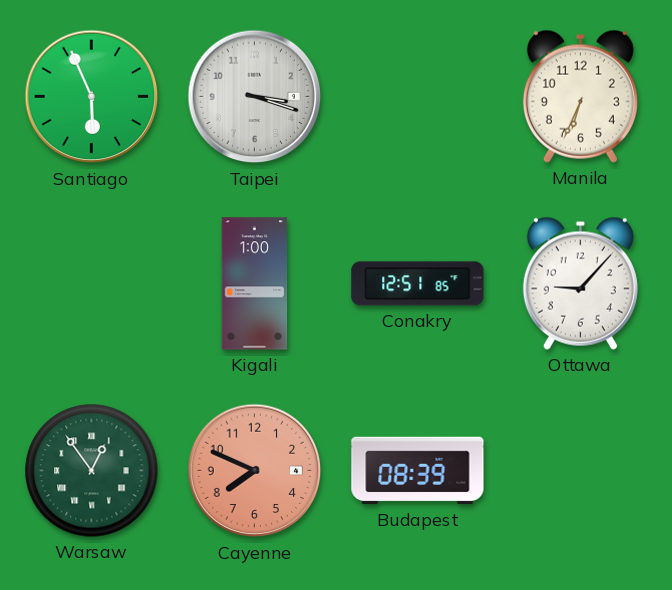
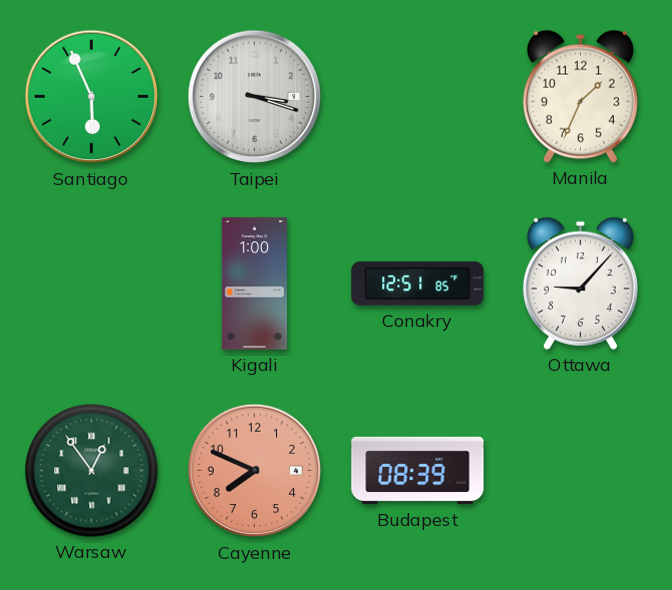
Manila: 6:34 -> 1:34 (580, 96)
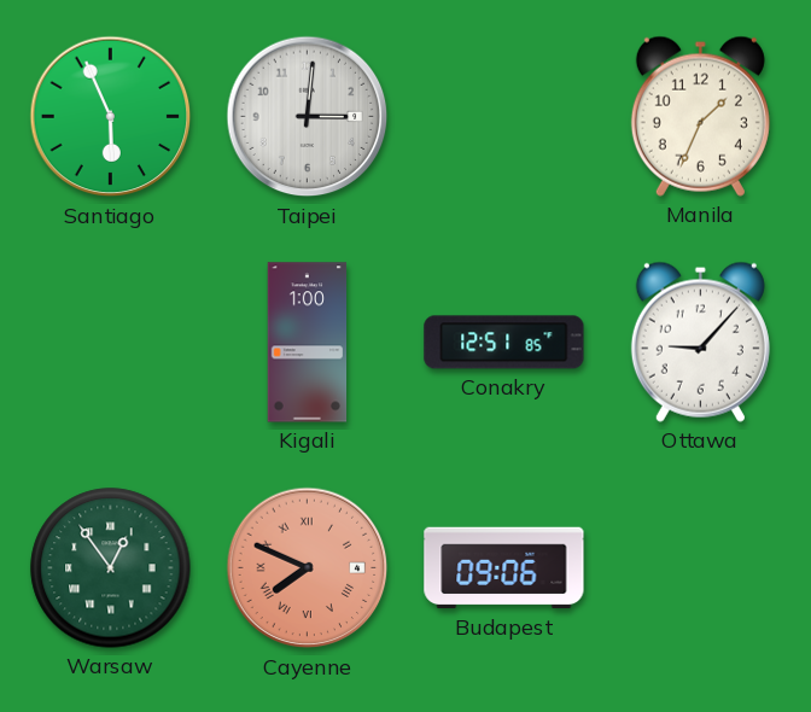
Taipei: 3:18 -> 3:01 (308, 117)
Cayenne numerals: Arabic -> Roman (308, 568)
Budapest: 08:39 -> 09:06 (504, 568)
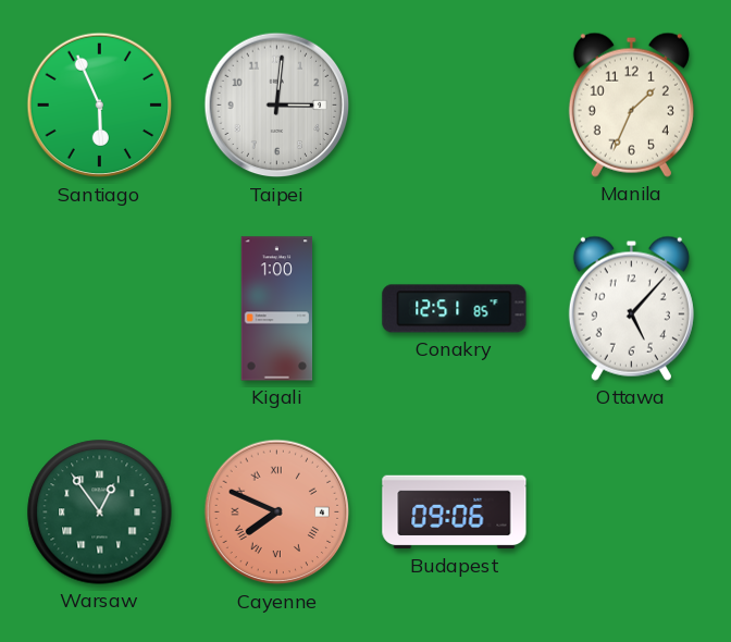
Ottawa: 9:07 -> 5:07 (631, 308)
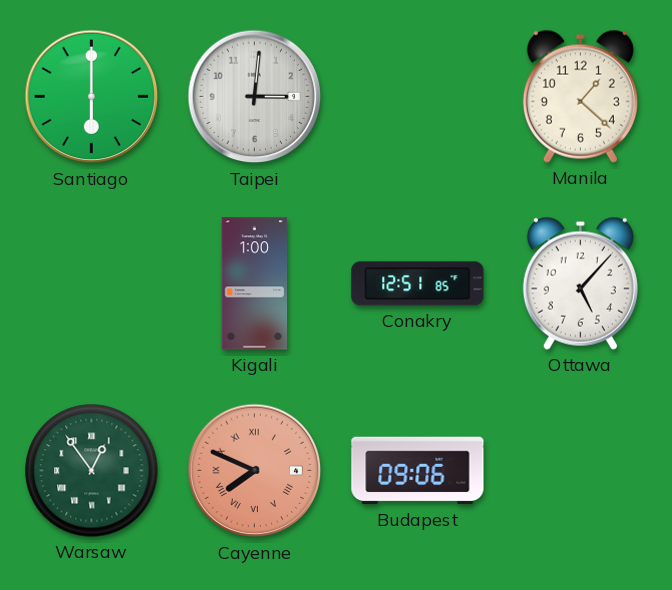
Santiago: 5:56 -> 6:00 (92, 97)
Manila: 1:34 -> 1:22 (580, 96)
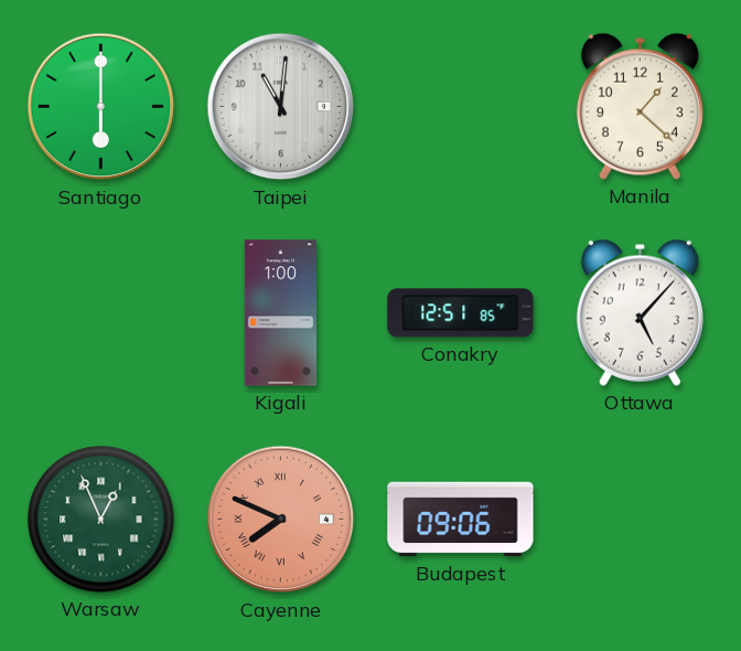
Taipei: 3:01 -> 11:01 (281, 107)
Warsaw: 12:54 -> 12:56 (101, 520)
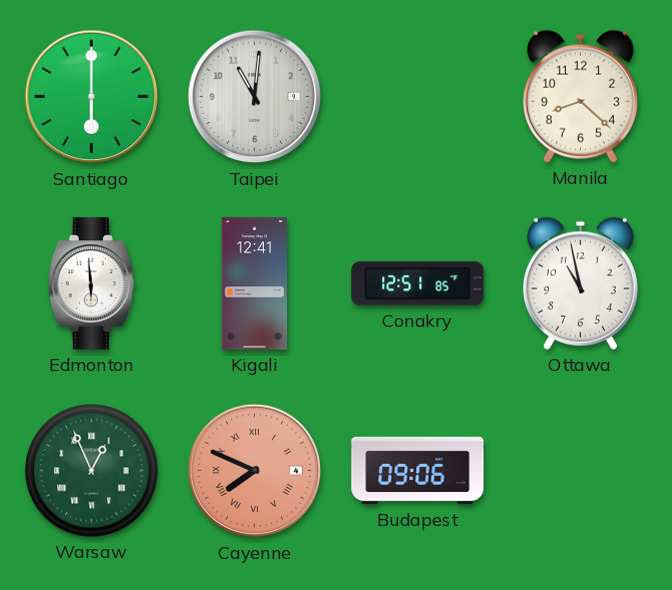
Manila: 1:22 -> 8:22 (580, 96)
Edmonton: none -> 5:59 (91, 284)
Kigali: 1:00 -> 12:41 (255, 284)
Ottawa: 5:07 -> 10:58 (580, 283)
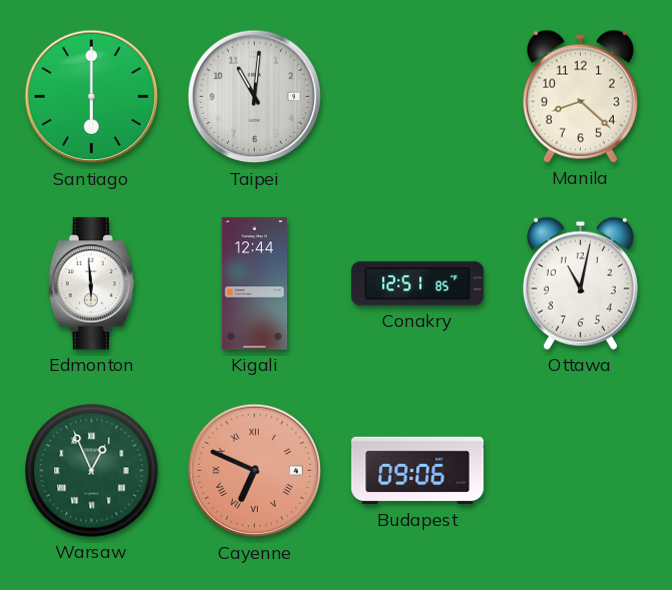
Kigali: 12:41 -> 12:44 (255, 284)
Ottawa: 10:58 -> 11:02 (580, 283)
Cayenne: 7:49 -> 6:49 (255, 471)
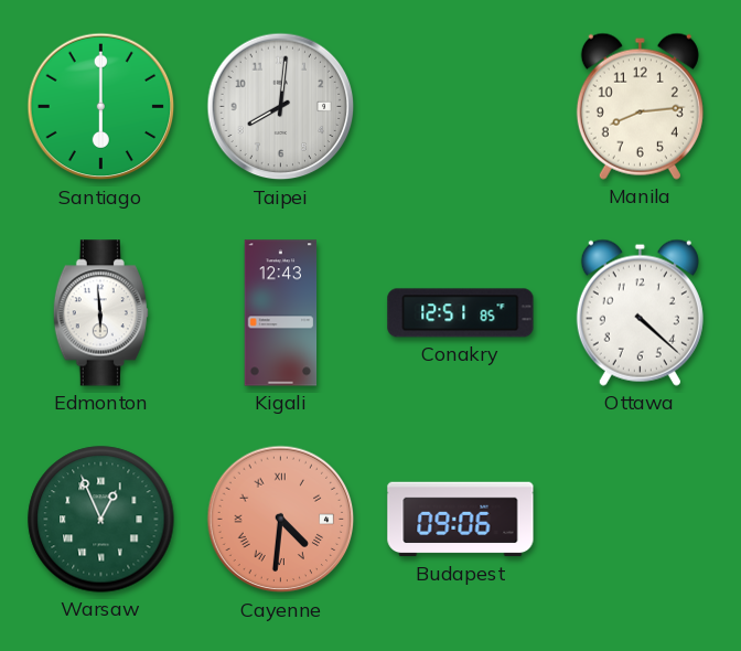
Taipei: 11:01 -> 8:01 (281, 107)
Manila: 8:22 -> 8:14 (640, 106)
Kigali: 12:44 -> 12:43 (281, 313)
Ottawa: 11:02 -> 4:22 (640, 312)
Cayenne: 6:49 -> 4:31 (281, 520)
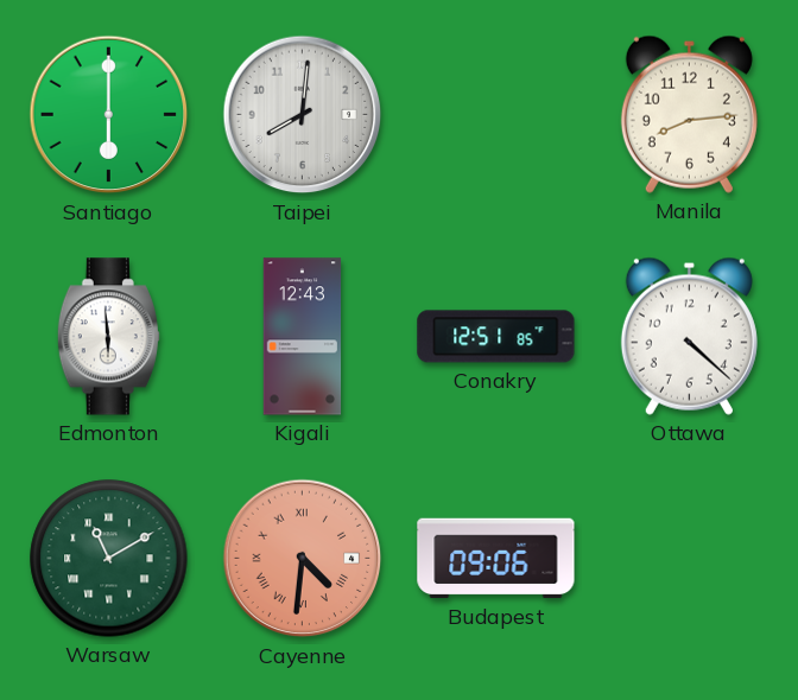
Warsaw: 12:56 -> 11:10 (109, 559)
